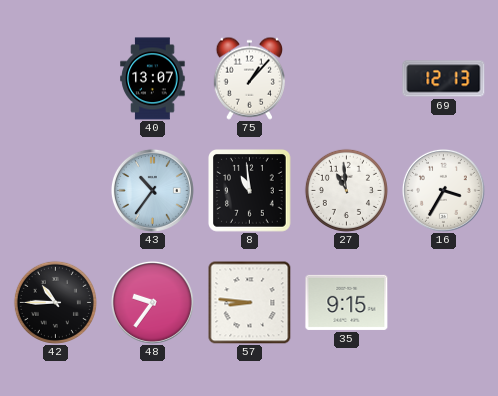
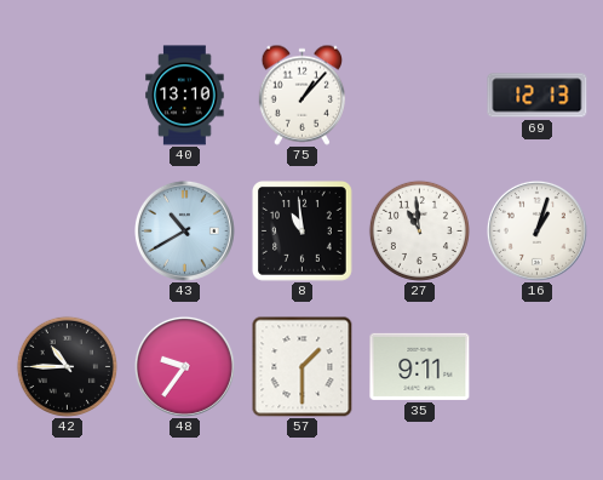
40: 13:07 -> 13:10 (185, 96)
43: 10:36 -> 10:40 (184, 230)
16: 3:35 -> 1:03 (536, 230)
57: 8:46 -> 1:30 (301, 366)
35: 9:15 -> 9:11 (420, 366)
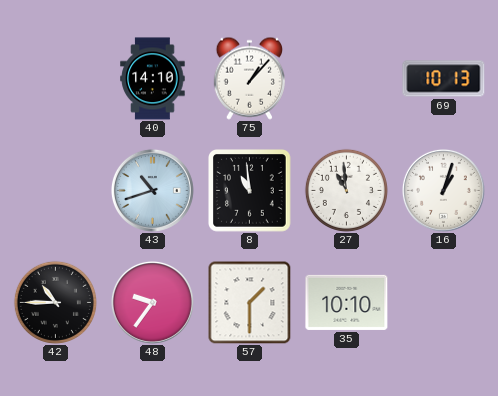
40: 13:10 -> 14:10 (153, 79)
69: 12:13 -> 10:13 (444, 79)
43: 10:40 -> 10:42 (152, 190)
35: 9:11 -> 10:10 (347, 302)
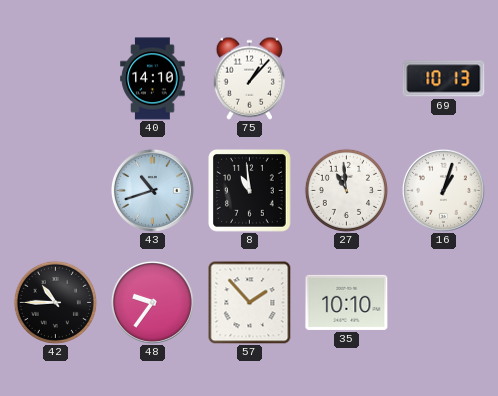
57: 1:30 -> 1:53 (249, 302)
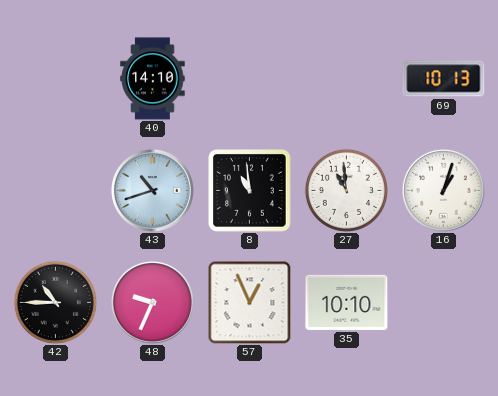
75: 1:07 -> none (249, 78)
48: 9:36 -> 9:34 (152, 302)
57: 1:53 -> 12:56 (249, 302)
